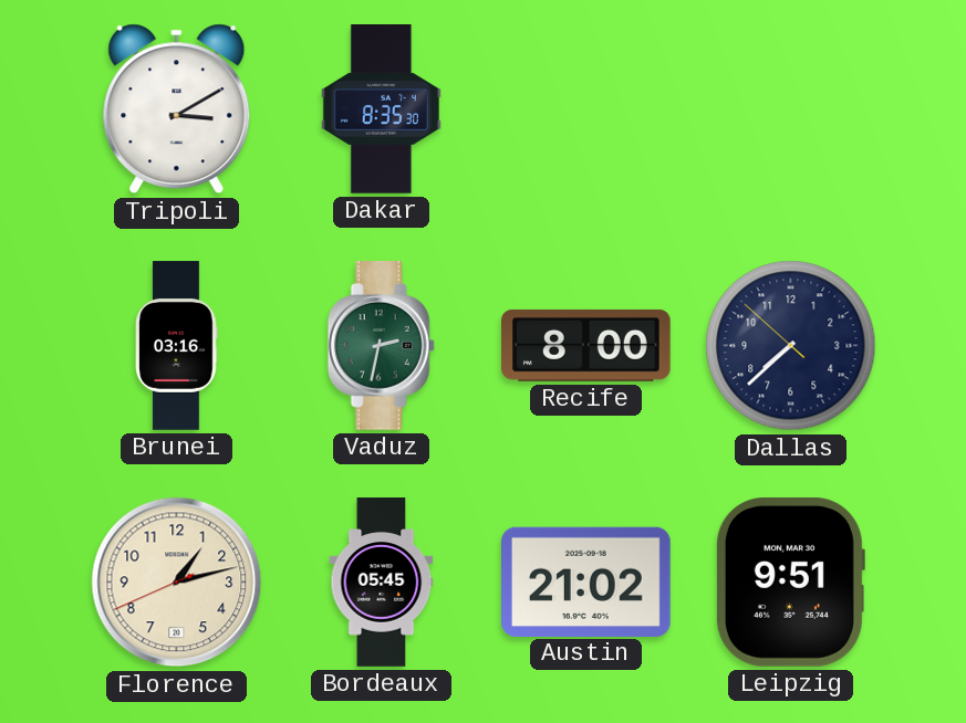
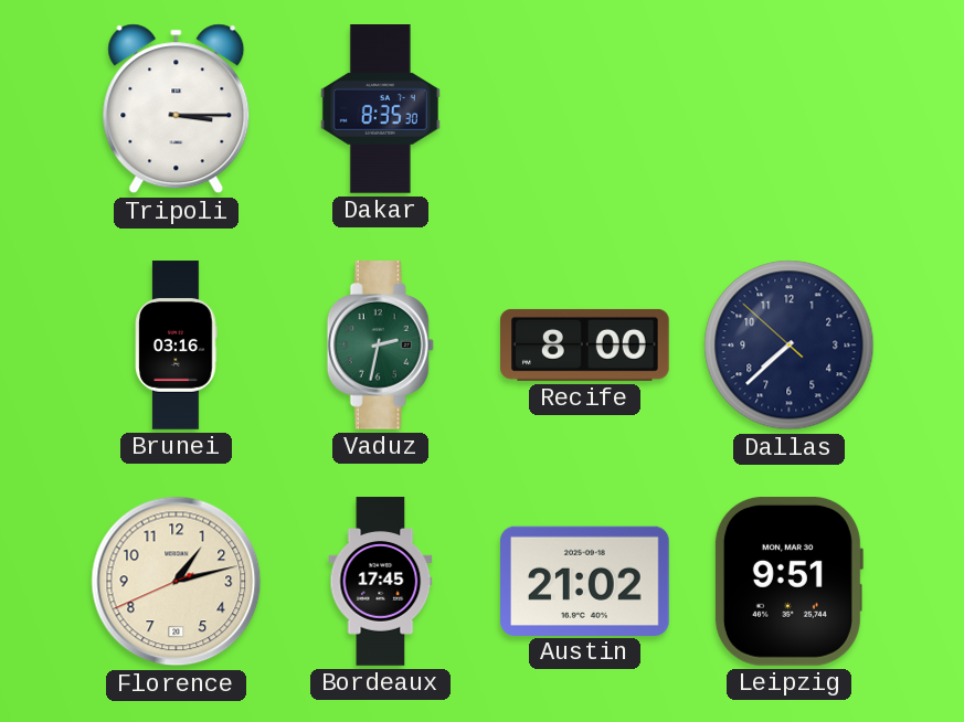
Tripoli: 3:10 -> 3:15 (177, 109)
Bordeaux: 05:45 -> 17:45 (381, 582)
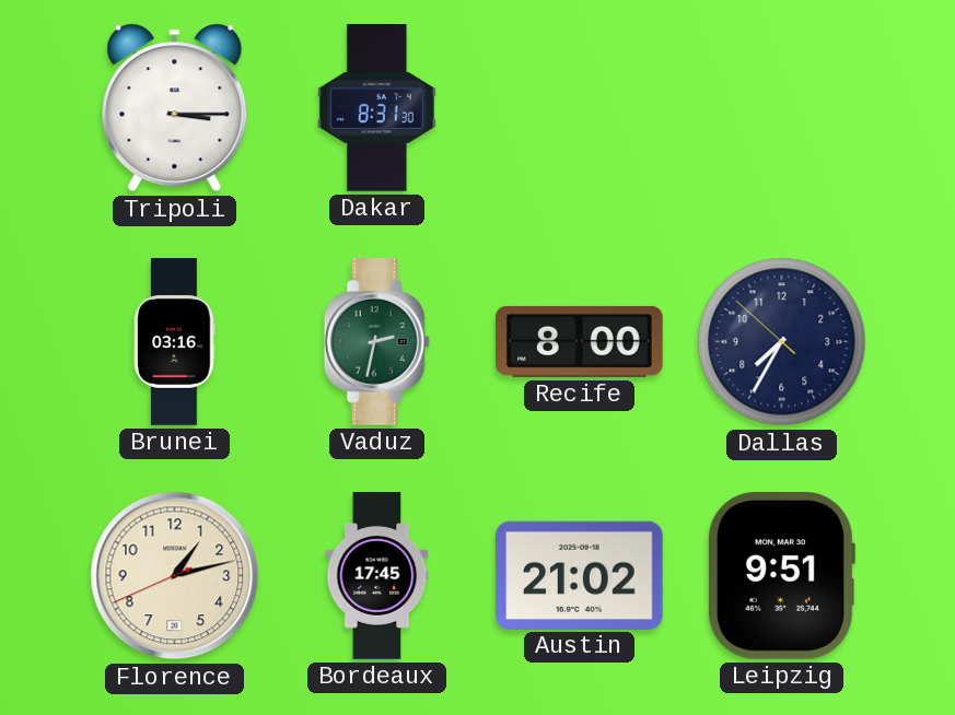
Dakar: 8:35 -> 8:31 (376, 108)
Dallas: 7:37 -> 7:34 (782, 342)
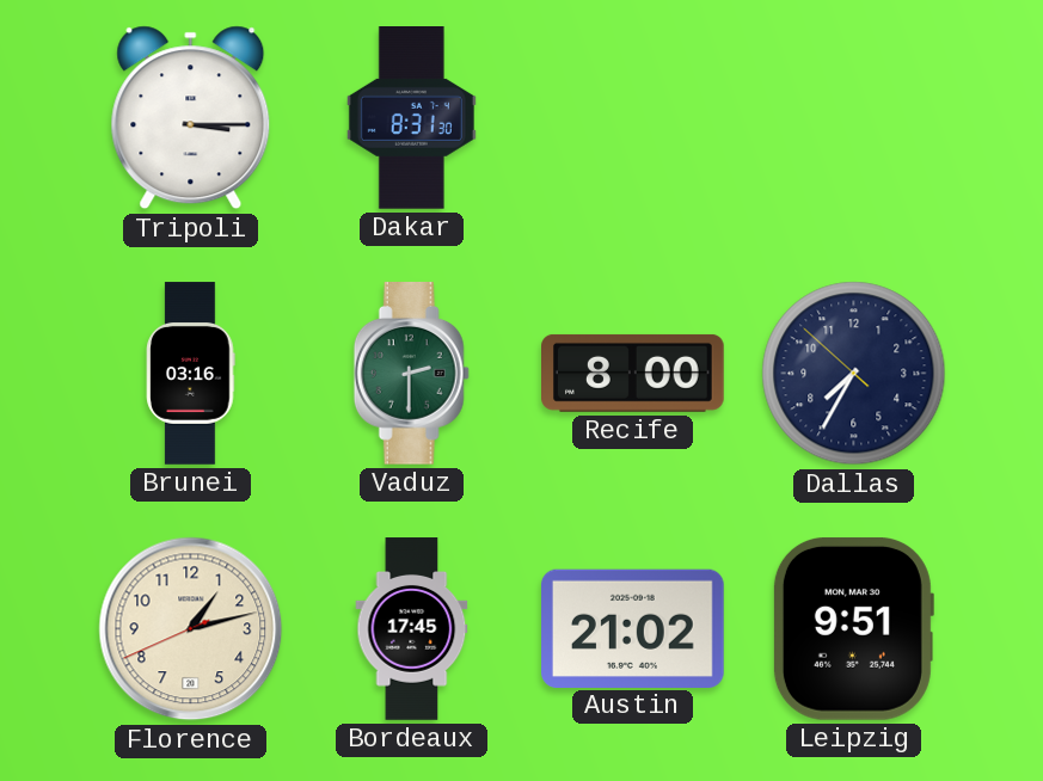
Vaduz: 2:32 -> 2:30 (411, 374)
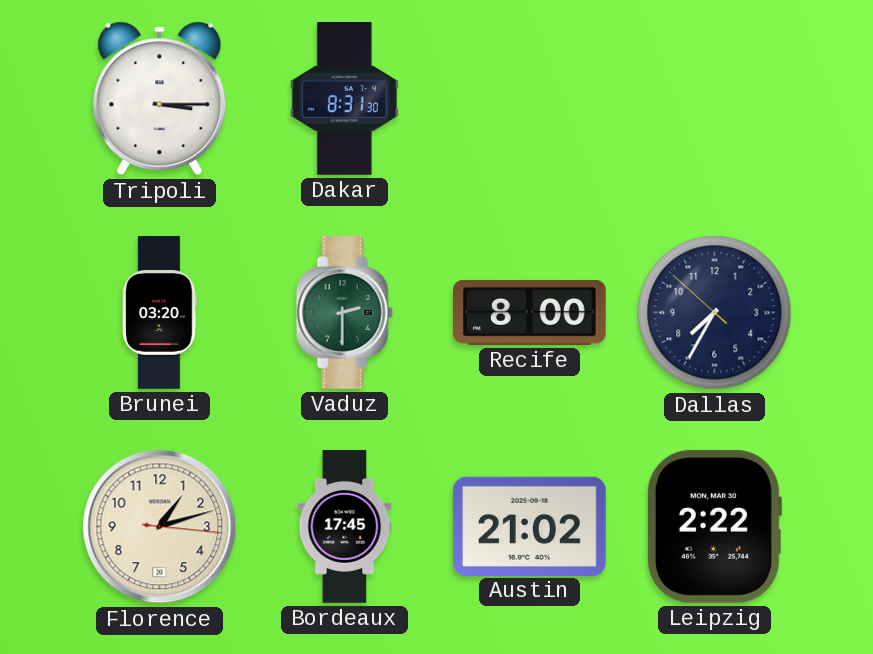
Brunei: 03:16 -> 03:20 (160, 313)
Florence: 1:12:41 -> 1:12:16 (160, 527)
Leipzig: 9:51 -> 2:22 (714, 526)
